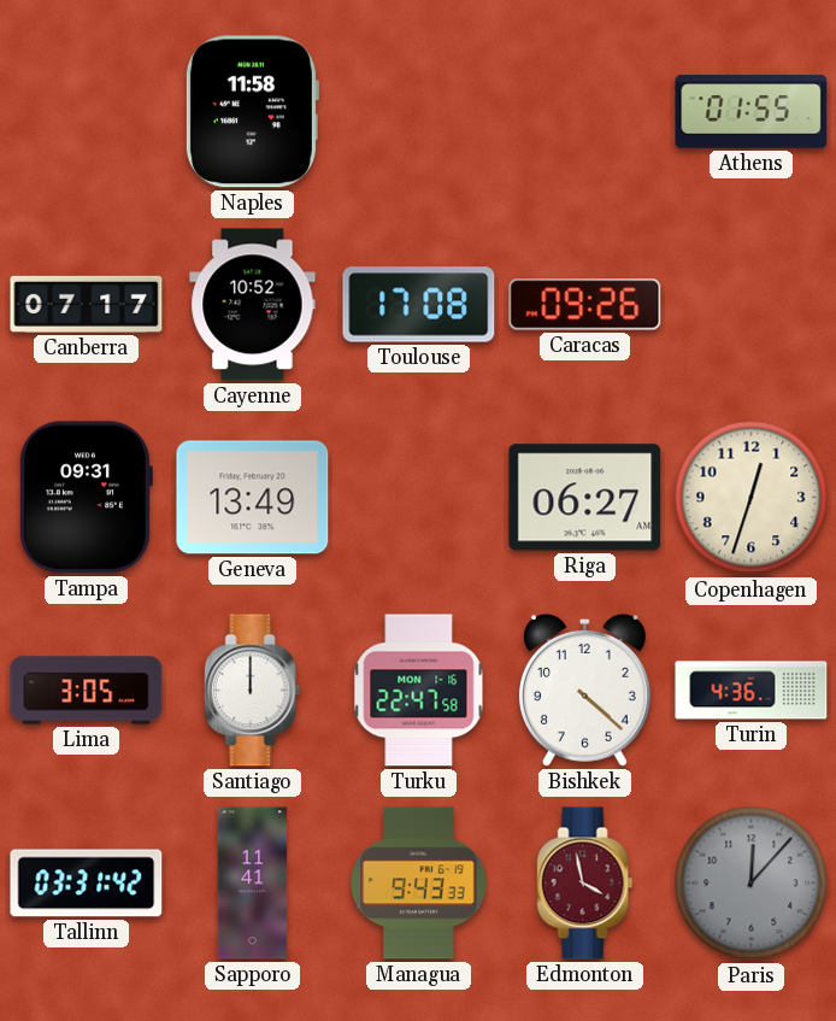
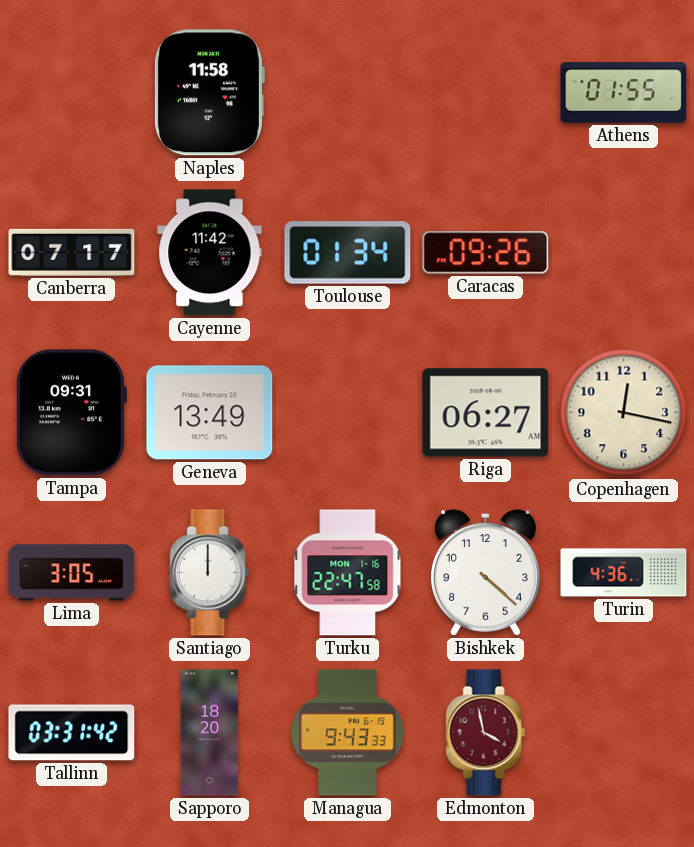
Cayenne: 10:52 -> 11:42 (210, 253)
Toulouse: 17:08 -> 01:34 (348, 253)
Copenhagen: 12:33 -> 12:17 (624, 413)
Sapporo: 11:41 -> 18:20 (210, 733)
Paris: 12:07 -> none (752, 884)
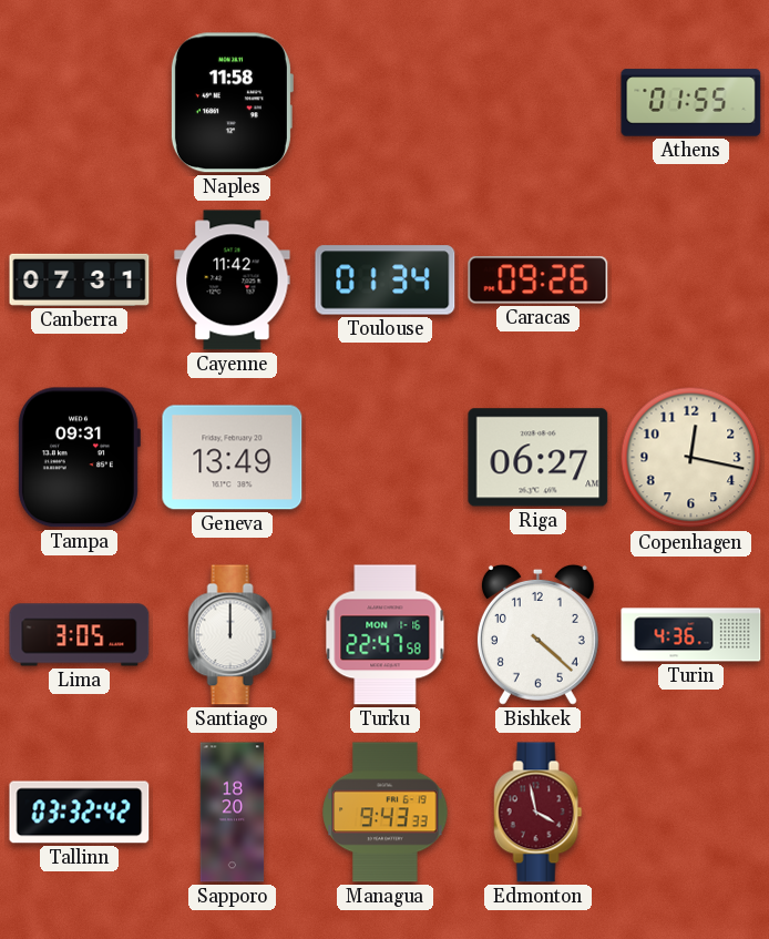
Canberra: 07:17 -> 07:31 (80, 279)
Tallinn: 03:31 -> 03:32 (80, 813)
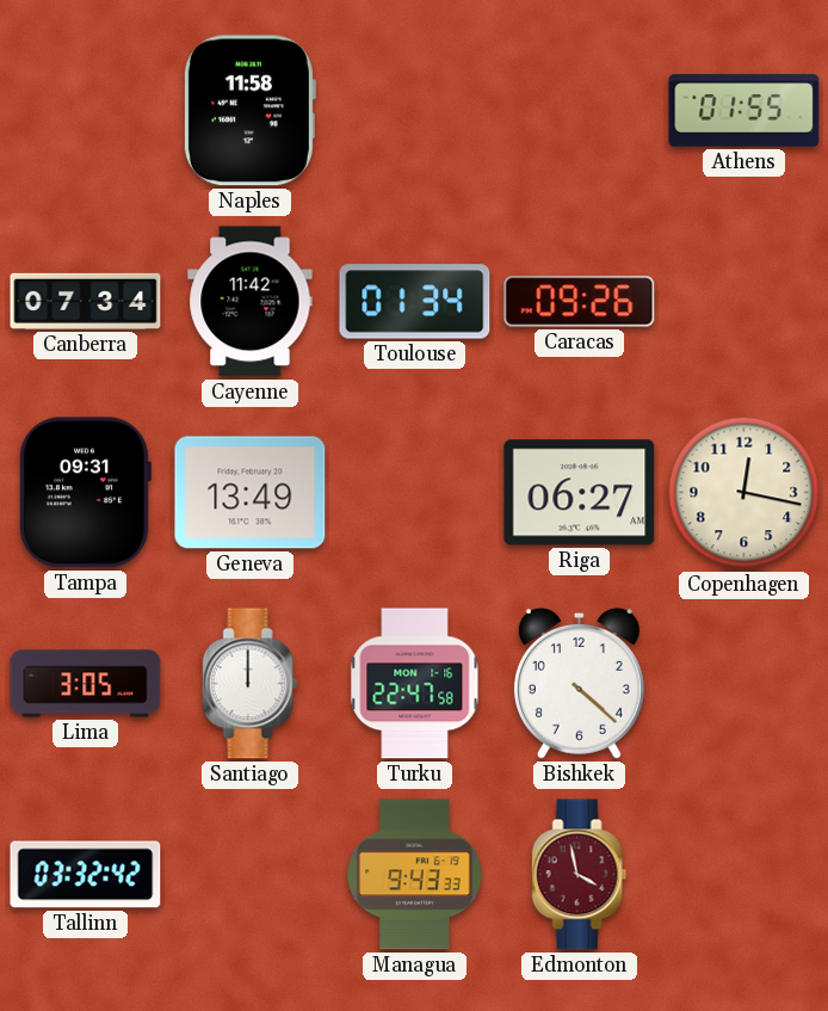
Canberra: 07:31 -> 07:34 (86, 301)
Turin: 4:36 -> none (691, 635)
Sapporo: 18:20 -> none (233, 813)
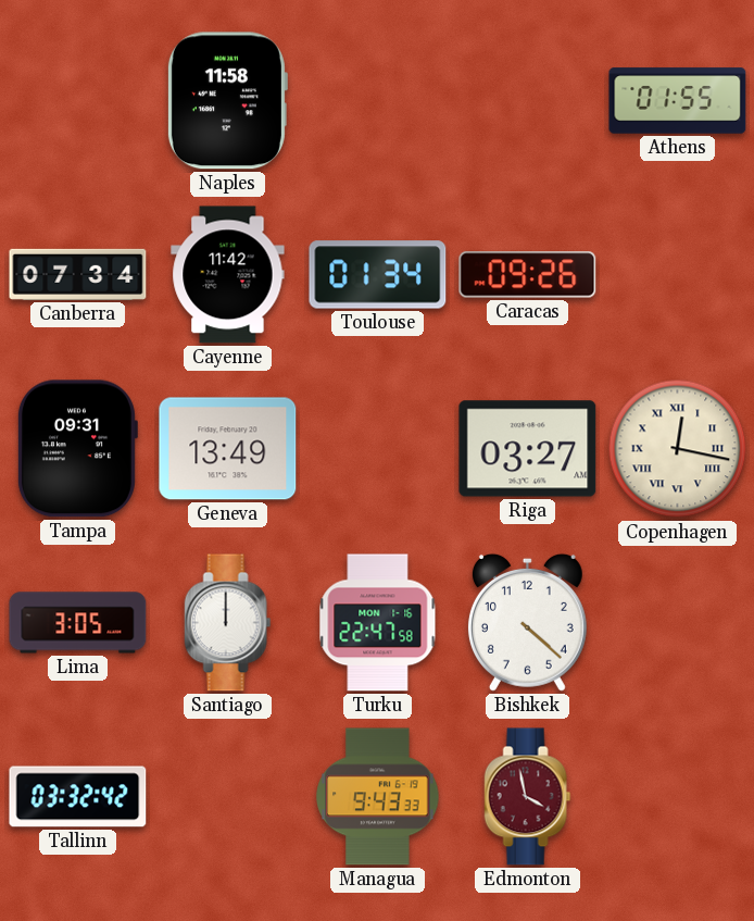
Riga: 06:27 -> 03:27 (528, 449)
Copenhagen numerals: Arabic -> Roman (678, 449)
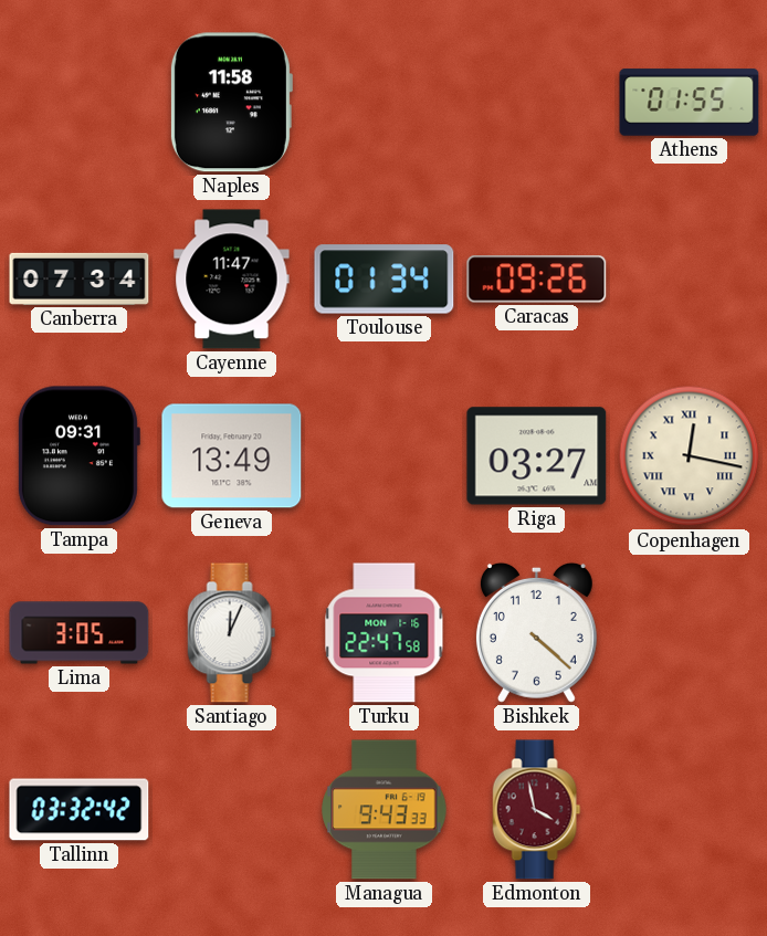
Cayenne: 11:42 -> 11:47 (232, 280)
Santiago: 12:00 -> 12:04 (232, 633)
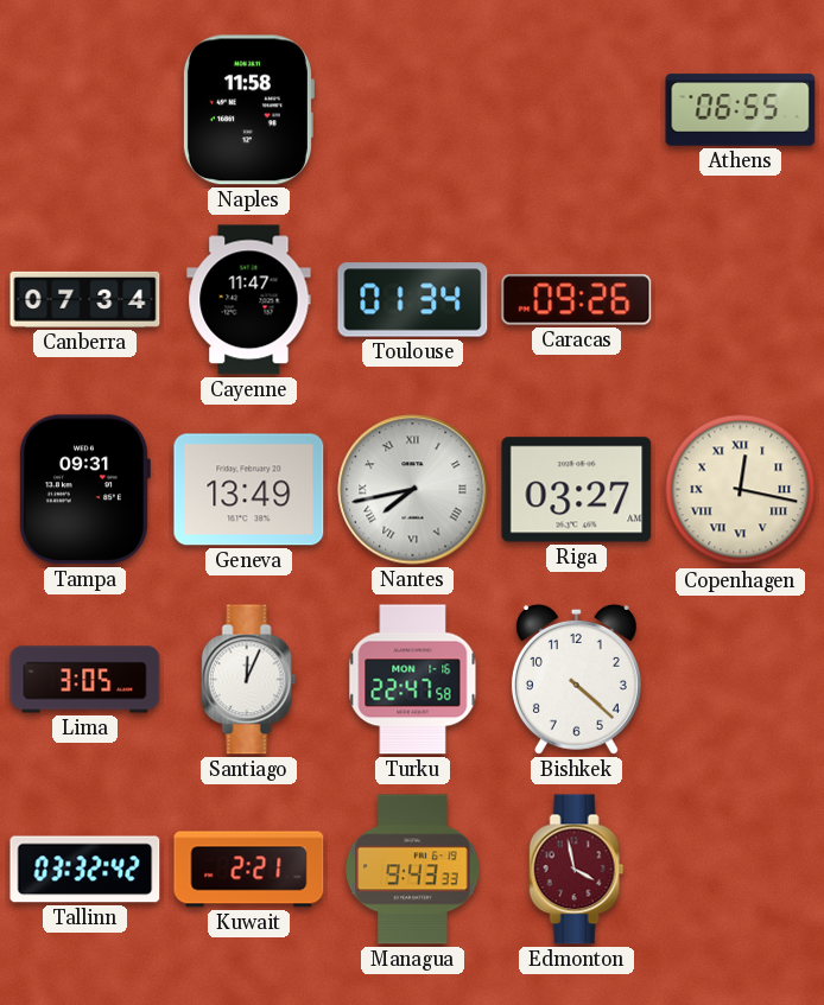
Athens: 01:55 -> 06:55 (741, 110)
Nantes: none -> 7:43 (413, 490)
Kuwait: none -> 2:21 (249, 870)
